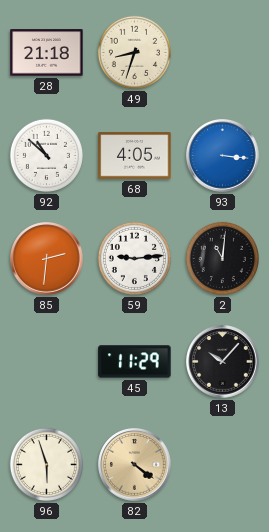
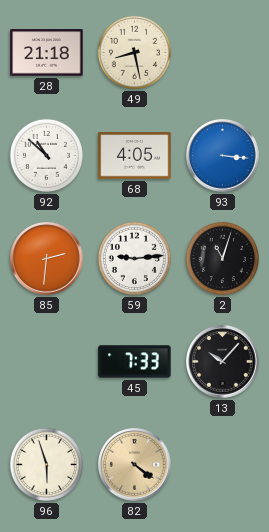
49: 8:33 -> 8:28 (134, 52)
2: 11:01 -> 11:03 (222, 258)
45: 11:29 -> 7:33 (135, 362)
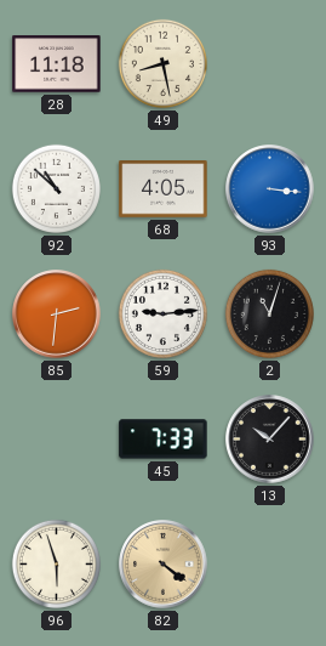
28: 21:18 -> 11:18 (57, 64)
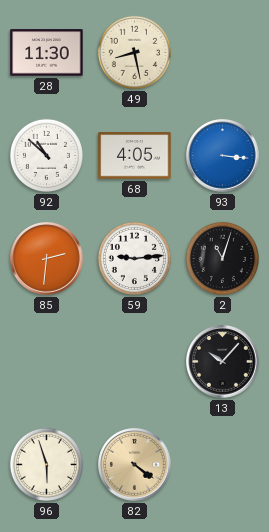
28: 11:18 -> 11:30 (47, 53)
45: 7:33 -> none (164, 440)
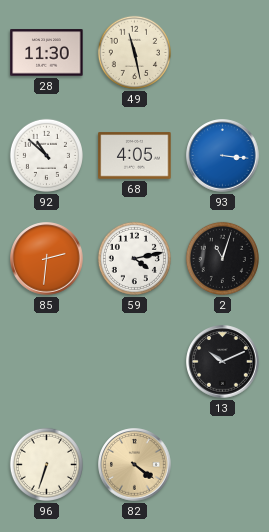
49: 8:28 -> 11:28 (134, 52)
59: 9:14 -> 4:13 (134, 258)
13: 10:07 -> 10:11 (223, 362)
96: 5:57 -> 6:33 (46, 464)
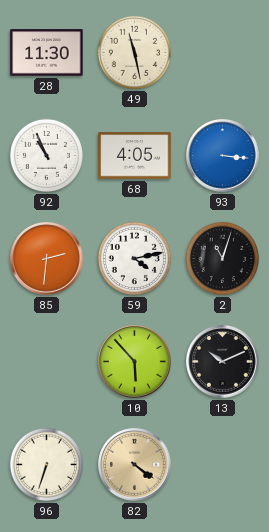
92: 10:52 -> 10:56 (46, 155)
10: none -> 5:53 (135, 362)
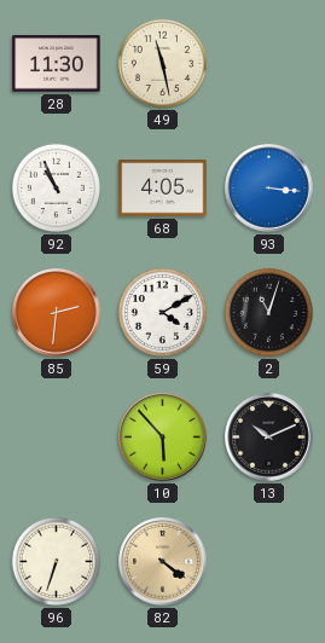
59: 4:13 -> 4:10 (162, 312)
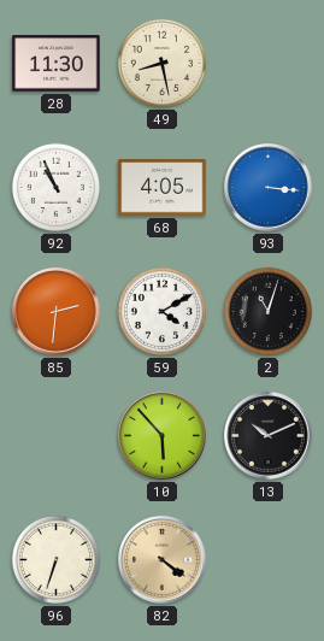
49: 11:28 -> 8:28 (161, 63)
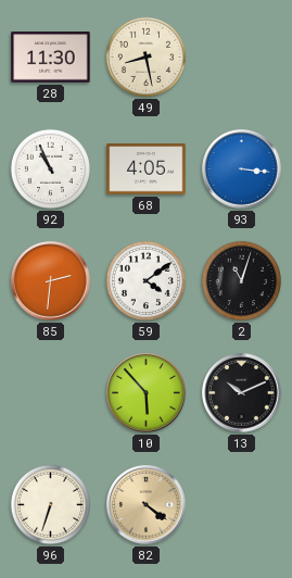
59: 4:10 -> 4:09 (145, 280)
